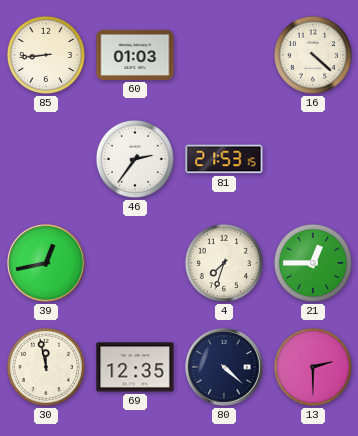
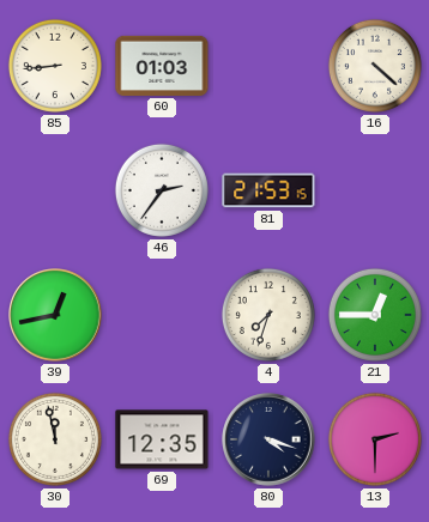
80: 4:22 -> 4:18 (268, 439)
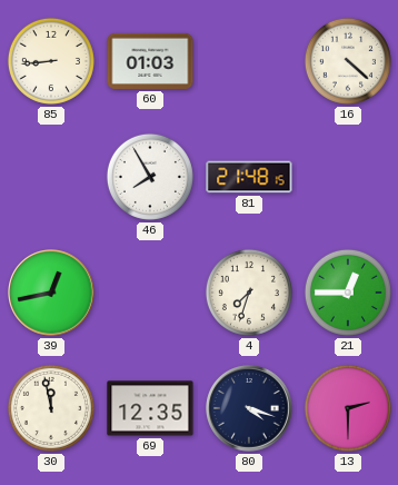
46: 2:36 -> 7:55 (150, 177)
81: 21:53 -> 21:48 (249, 177)
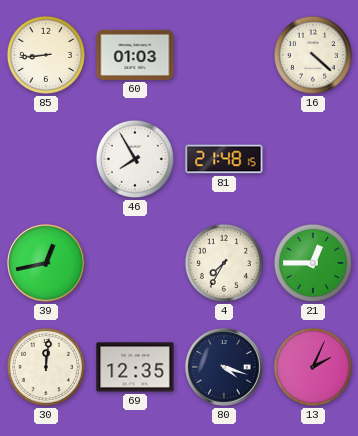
4: 7:33 -> 7:35 (224, 263)
30: 11:58 -> 12:01 (46, 367)
13: 2:30 -> 2:04 (313, 367)
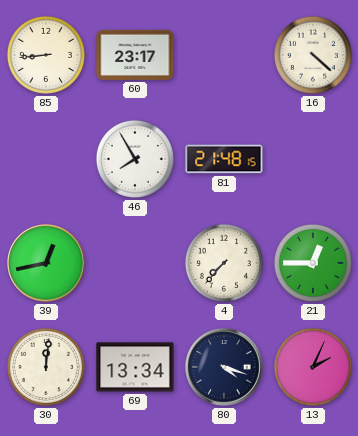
60: 01:03 -> 23:17 (135, 55)
4: 7:35 -> 7:37 (224, 263)
69: 12:35 -> 13:34 (135, 367)
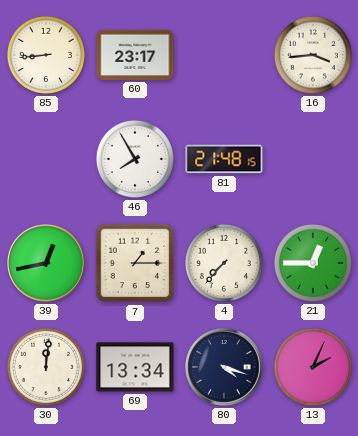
16: 4:22 -> 3:44 (313, 55)
7: none -> 1:15 (135, 263)
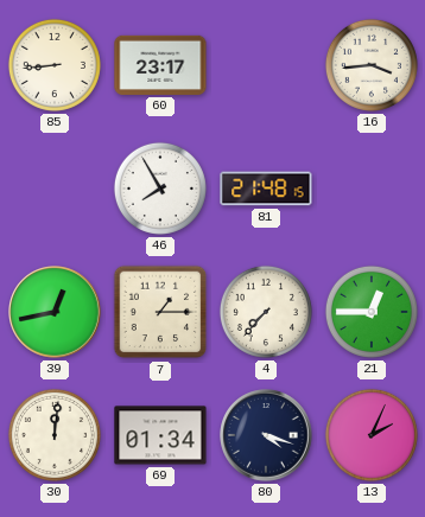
69: 13:34 -> 01:34 (160, 435)
